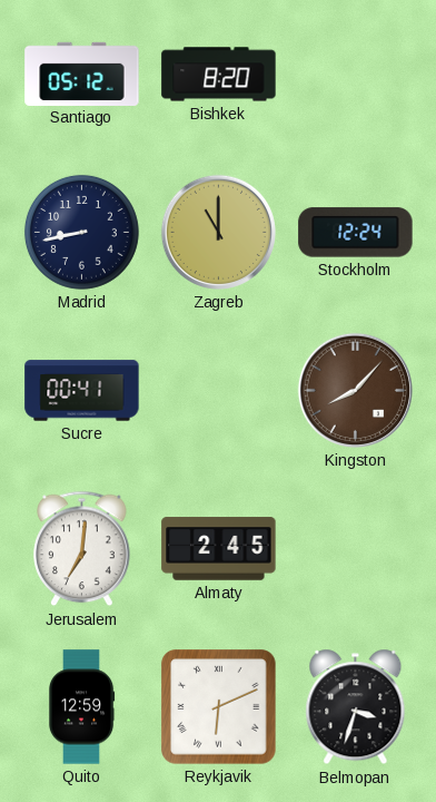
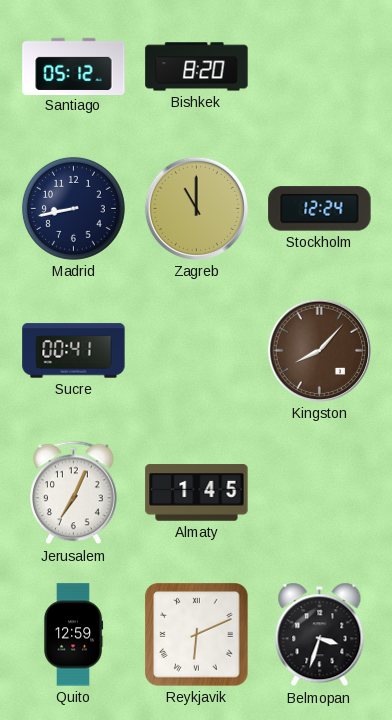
Jerusalem: 7:01 -> 7:04 (74, 493)
Almaty: 2:45 -> 1:45 (197, 493)
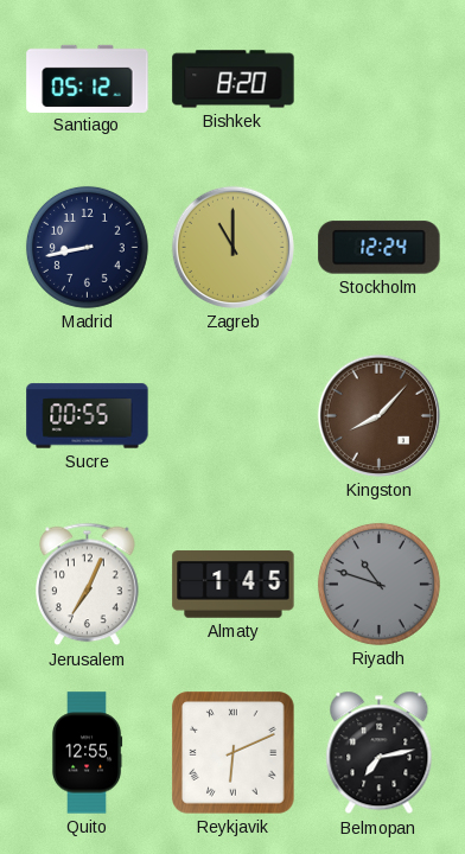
Sucre: 00:41 -> 00:55 (88, 416)
Riyadh: none -> 10:48 (378, 584)
Quito: 12:59 -> 12:55 (87, 753)
Belmopan: 3:33 -> 7:13 (380, 753)
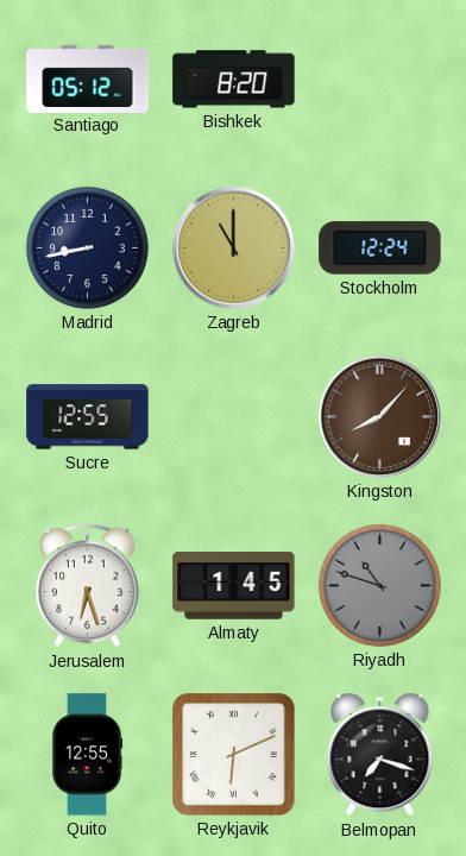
Sucre: 00:55 -> 12:55 (88, 417)
Jerusalem: 7:04 -> 6:27 (88, 586)
Belmopan: 7:13 -> 7:18 (380, 755)
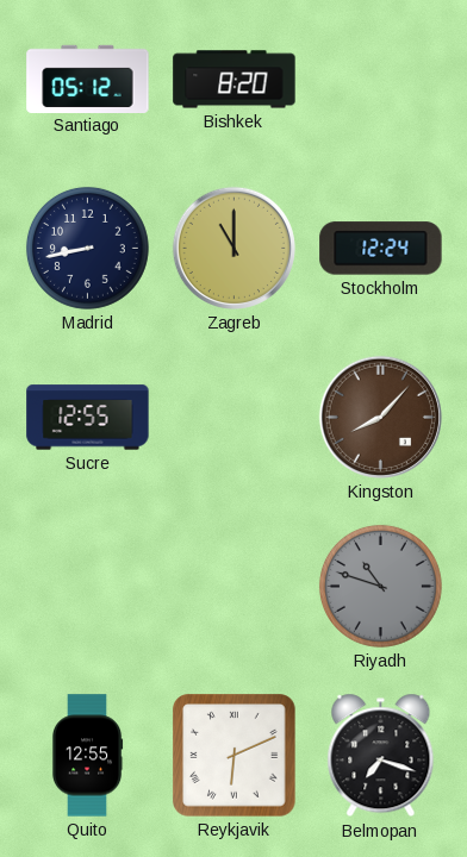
Jerusalem: 6:27 -> none (88, 586)
Almaty: 1:45 -> none (234, 586)
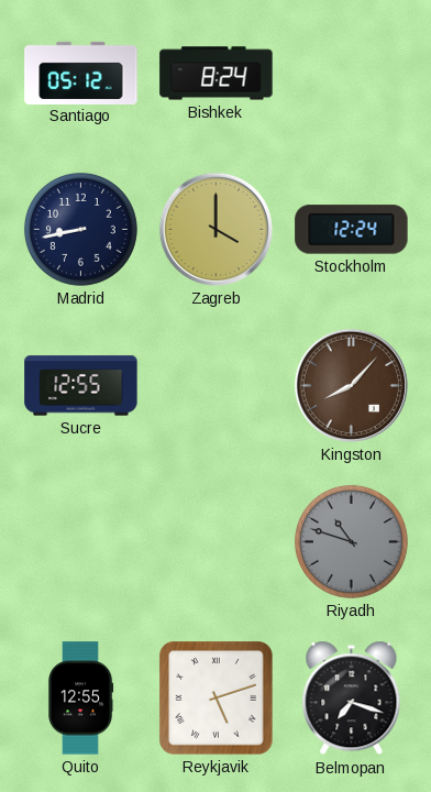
Bishkek: 8:20 -> 8:24 (217, 74)
Zagreb: 11:00 -> 4:00 (215, 229)
Reykjavik: 6:11 -> 5:12 (217, 698)
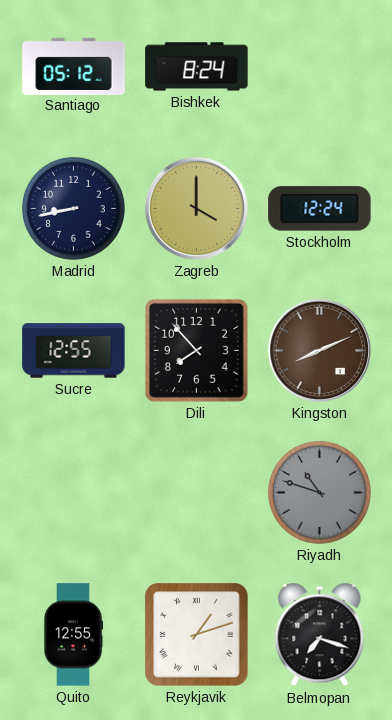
Dili: none -> 7:53 (197, 351)
Kingston: 8:07 -> 8:11 (319, 350)
Reykjavik: 5:12 -> 1:12 (197, 635)
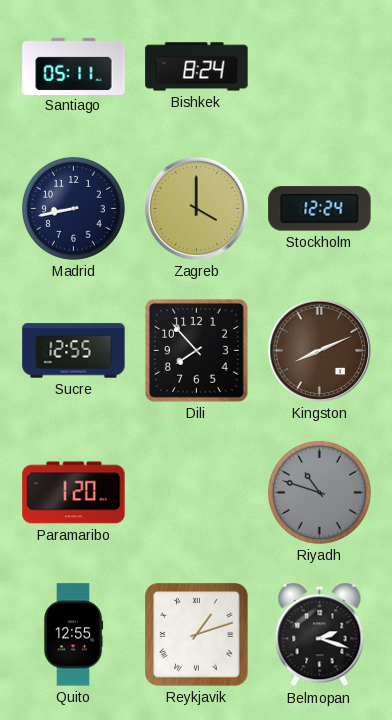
Santiago: 05:12 -> 05:11 (74, 66)
Paramaribo: none -> 1:20 (74, 493)
Belmopan: 7:18 -> 2:18 (320, 635)
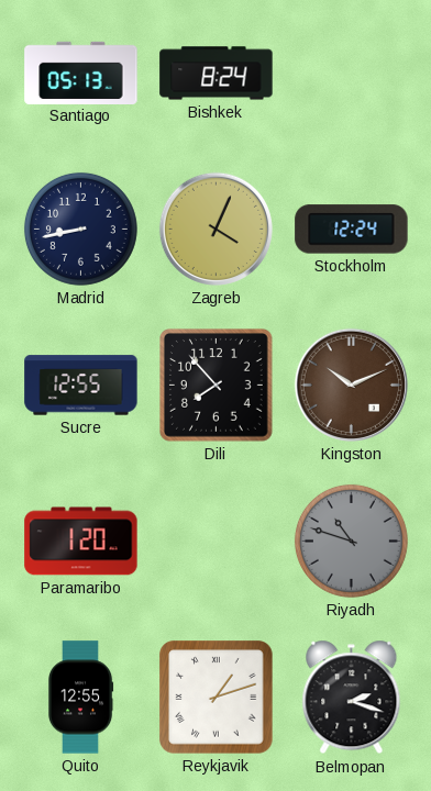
Santiago: 05:11 -> 05:13 (81, 73)
Zagreb: 4:00 -> 4:04 (215, 229)
Kingston: 8:11 -> 10:11 (351, 385)
